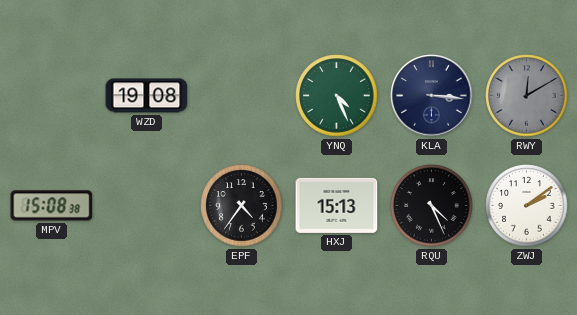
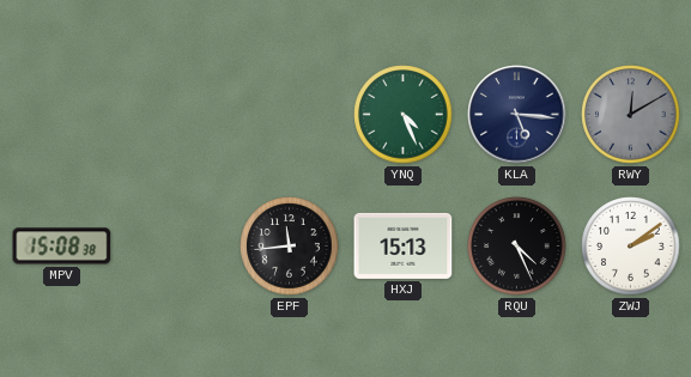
WZD: 19:08 -> none (147, 96)
KLA: 3:16 -> 5:16 (517, 115)
EPF: 4:36 -> 11:44 (290, 247)
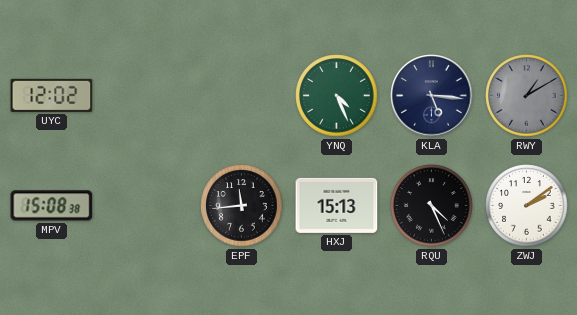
UYC: none -> 12:02 (52, 95)
RWY: 12:10 -> 1:10 (527, 96)
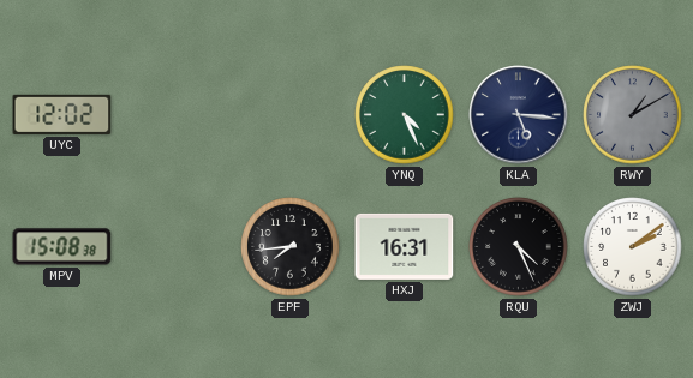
EPF: 11:44 -> 7:44 (291, 247)
HXJ: 15:13 -> 16:31 (405, 246)
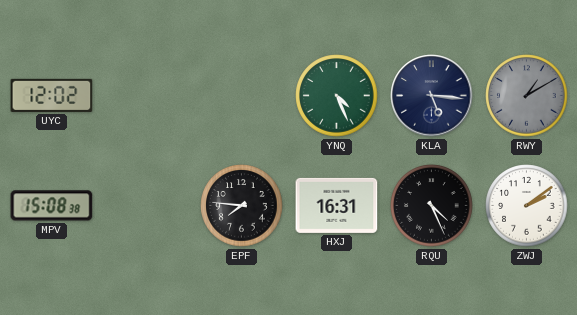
EPF: 7:44 -> 7:46 (242, 206)
